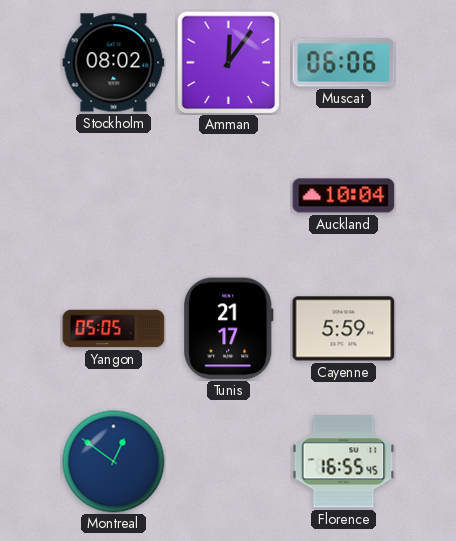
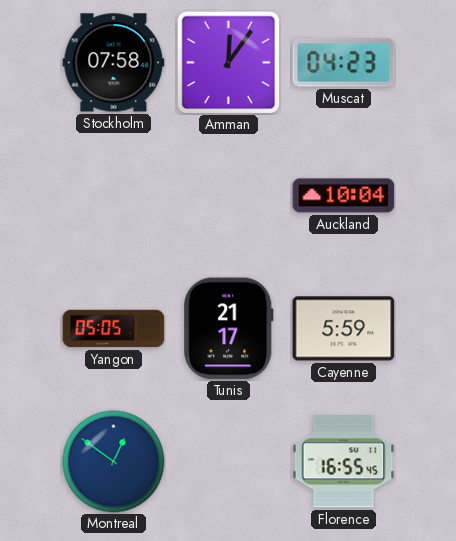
Stockholm: 08:02 -> 07:58 (114, 63)
Muscat: 06:06 -> 04:23 (344, 63)
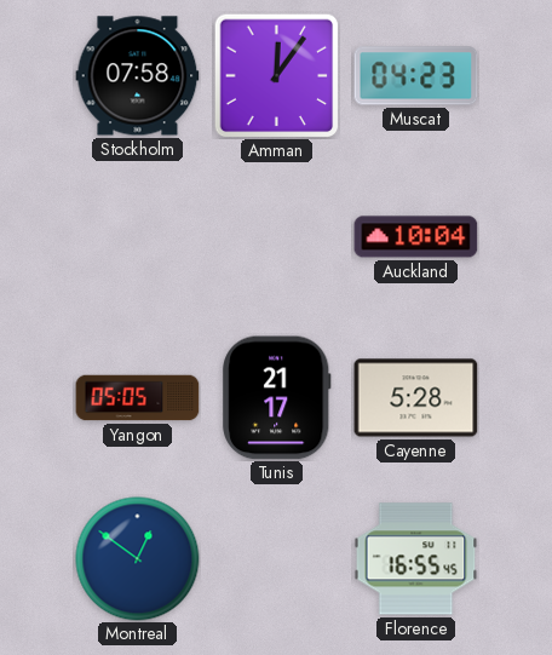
Cayenne: 5:59 -> 5:28 (416, 398)
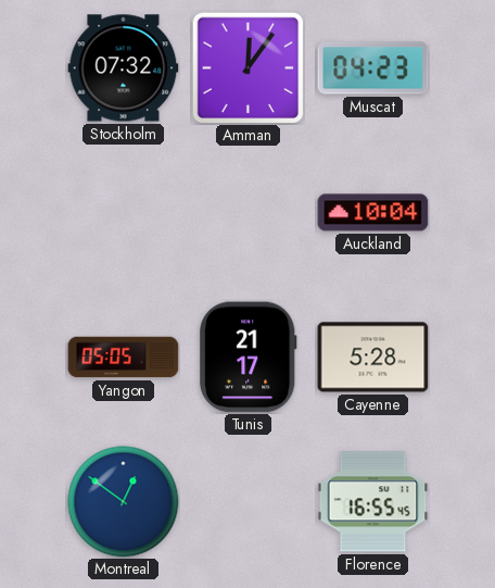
Stockholm: 07:58 -> 07:32 (124, 68)
